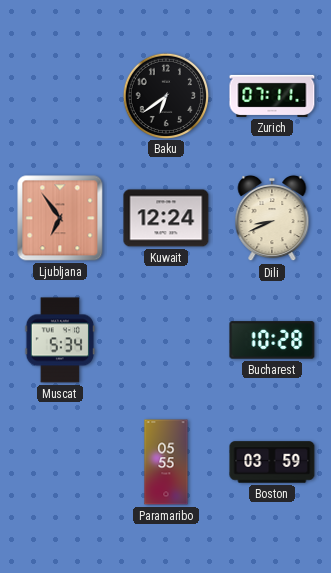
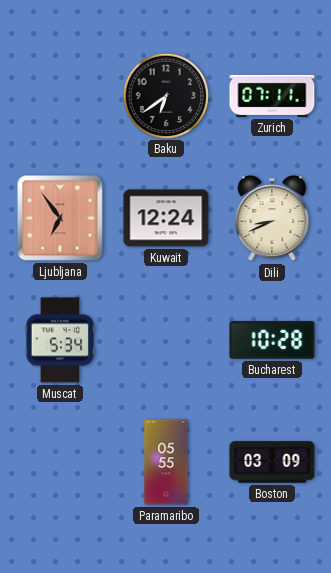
Boston: 03:59 -> 03:09 (272, 462)
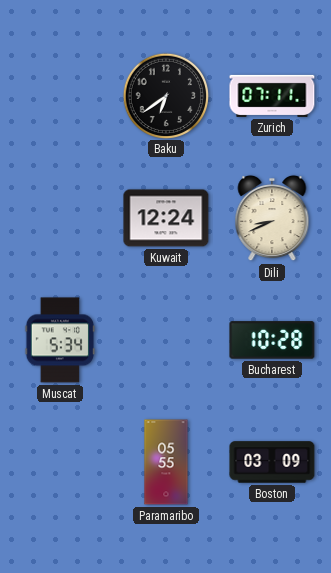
Ljubljana: 6:54 -> none (60, 218)
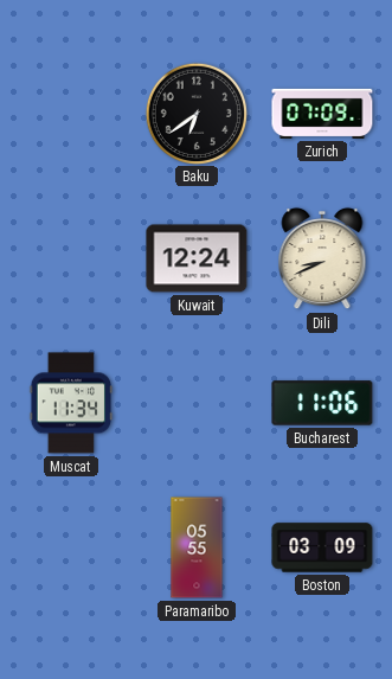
Zurich: 07:11 -> 07:09 (322, 114)
Muscat: 5:34 -> 11:34 (71, 403)
Bucharest: 10:28 -> 11:06 (322, 403)
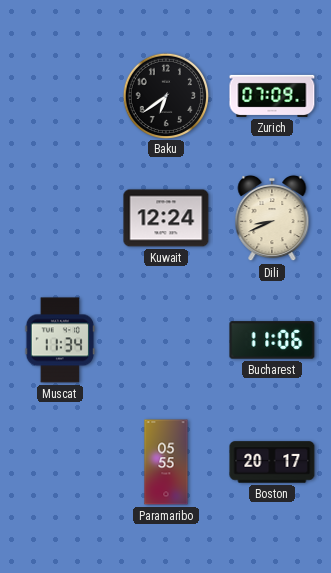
Boston: 03:09 -> 20:17 (272, 462)
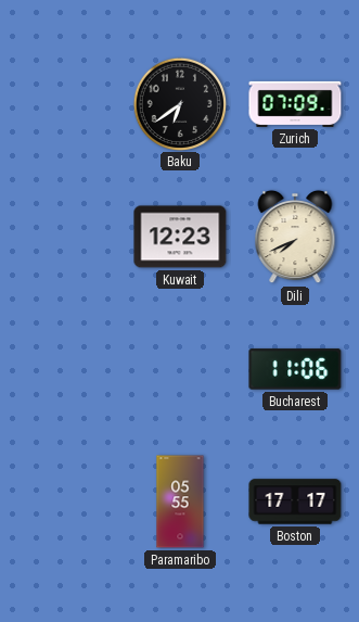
Kuwait: 12:24 -> 12:23 (180, 237)
Dili: 8:41 -> 7:41 (295, 237)
Muscat: 11:34 -> none (60, 340)
Boston: 20:17 -> 17:17 (295, 502)
